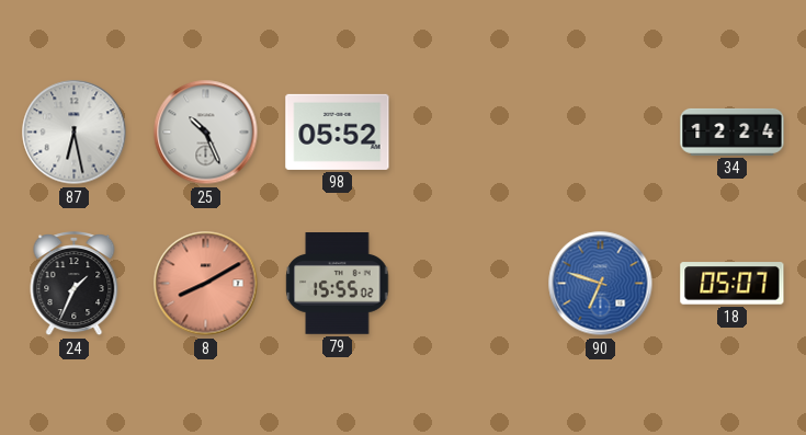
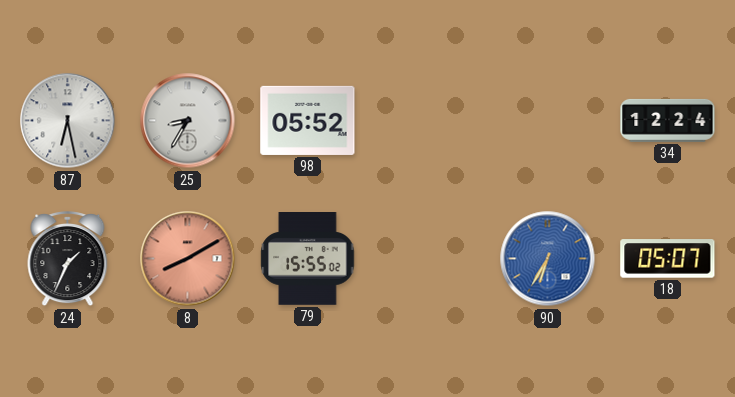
25: 10:26 -> 8:35 (188, 121)
90: 6:48 -> 6:35 (548, 259)
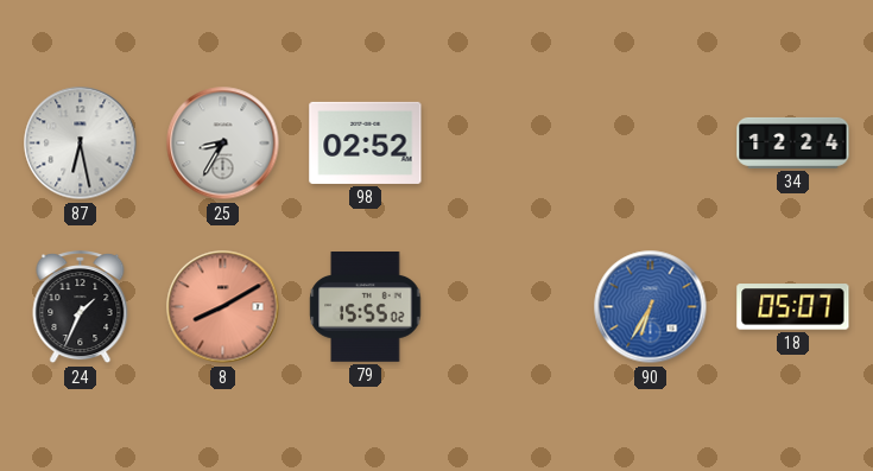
98: 05:52 -> 02:52 (366, 142)
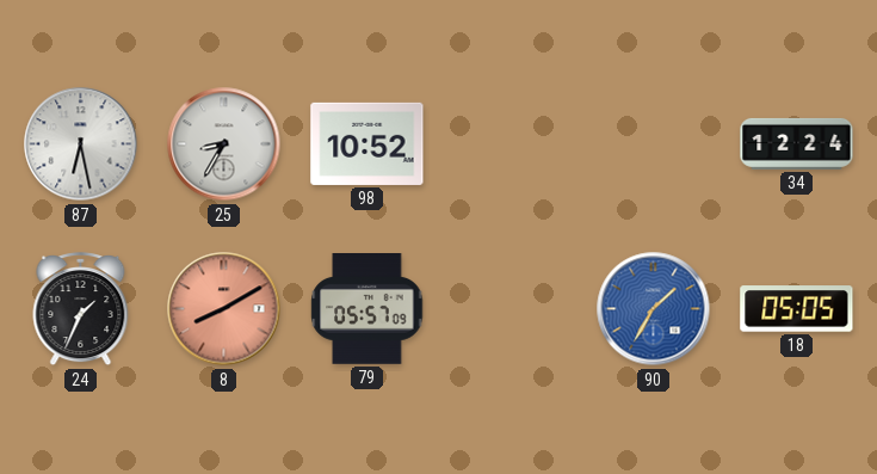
98: 02:52 -> 10:52 (368, 143)
79: 15:55 -> 05:57 (368, 309)
90: 6:35 -> 1:35 (654, 309)
18: 05:07 -> 05:05 (797, 309)
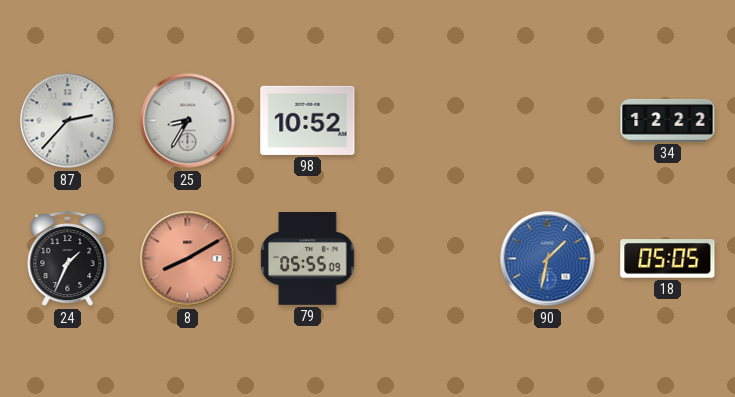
87: 6:28 -> 2:37 (68, 121)
34: 12:24 -> 12:22 (668, 120)
79: 05:57 -> 05:55 (308, 259)
90: 1:35 -> 1:32 (548, 259)
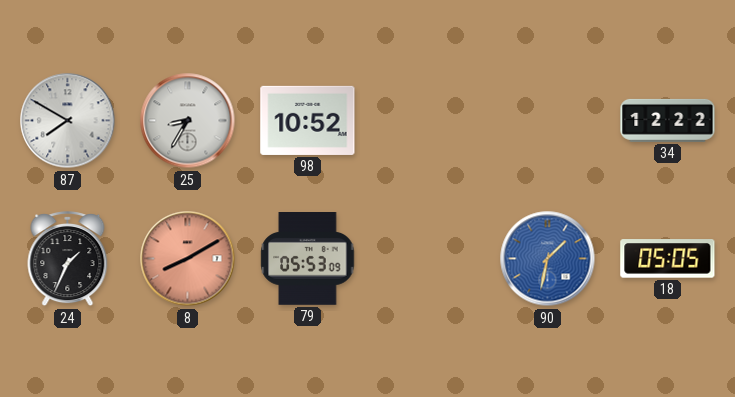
87: 2:37 -> 7:50 (68, 121)
79: 05:55 -> 05:53 (308, 259)
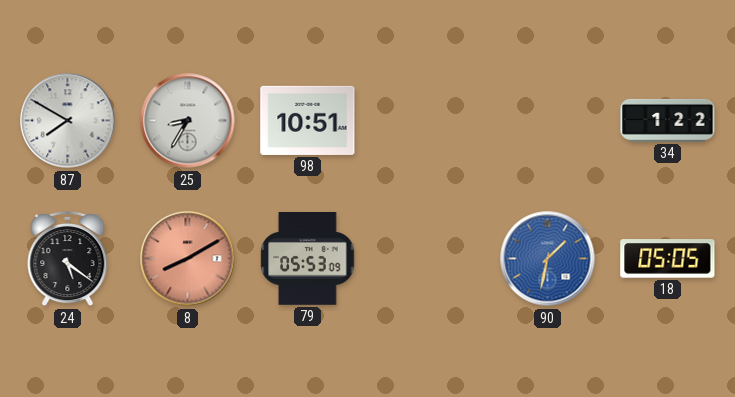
98: 10:52 -> 10:51 (308, 120)
34: 12:22 -> 1:22 (668, 120)
24: 1:34 -> 5:21 (68, 260)
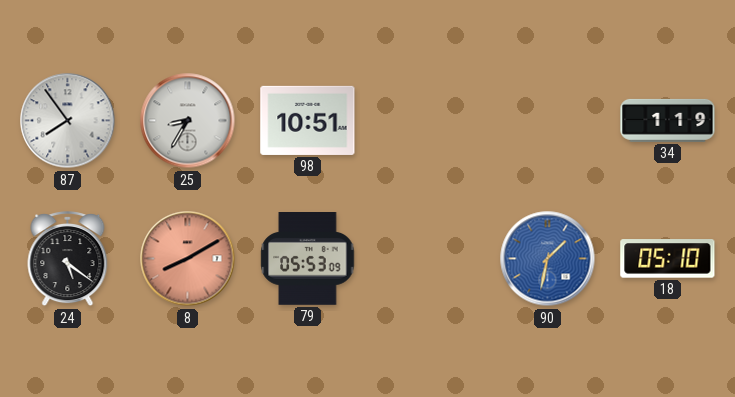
87: 7:50 -> 7:54 (68, 121)
34: 1:22 -> 1:19 (668, 120)
18: 05:05 -> 05:10 (668, 259)
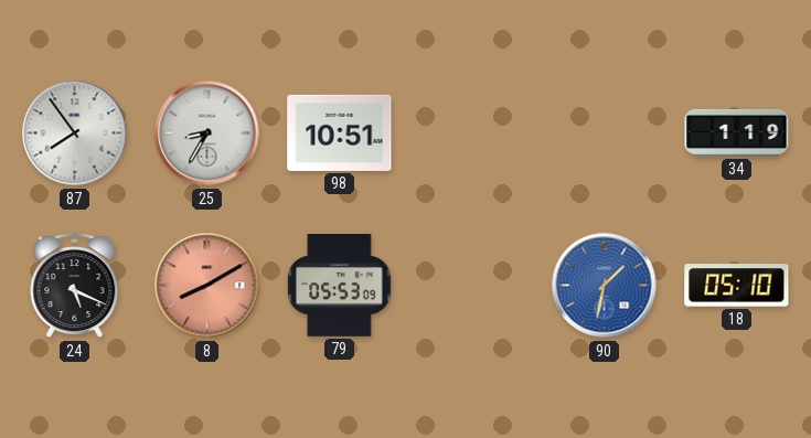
24: 5:21 -> 5:19 (75, 287)
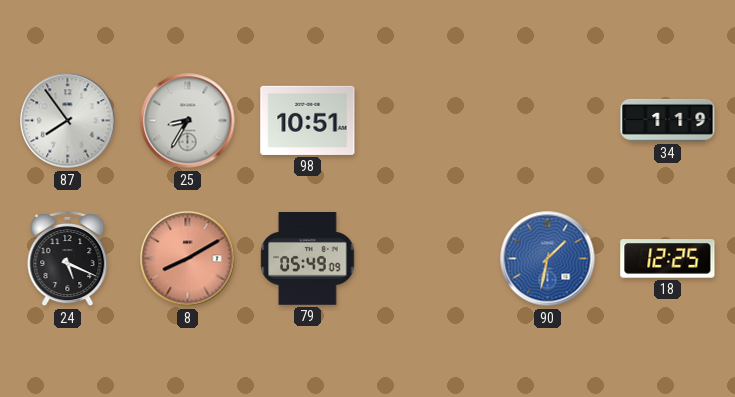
79: 05:53 -> 05:49 (308, 259)
18: 05:10 -> 12:25 (668, 259)
